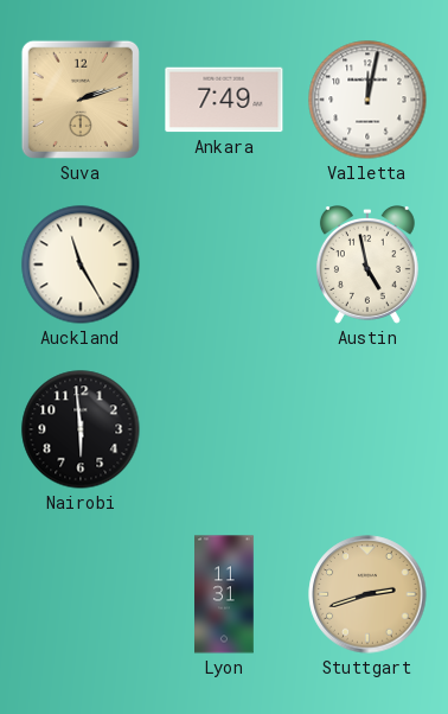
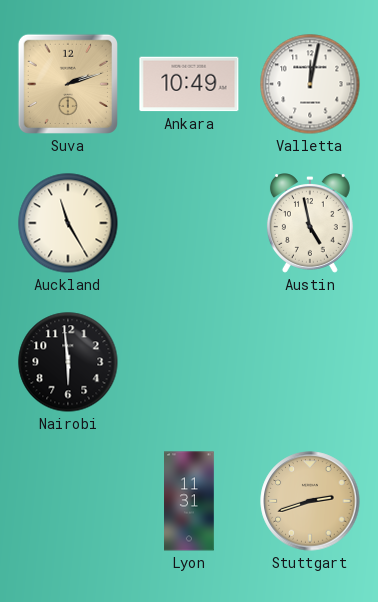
Ankara: 7:49 -> 10:49 (189, 84)
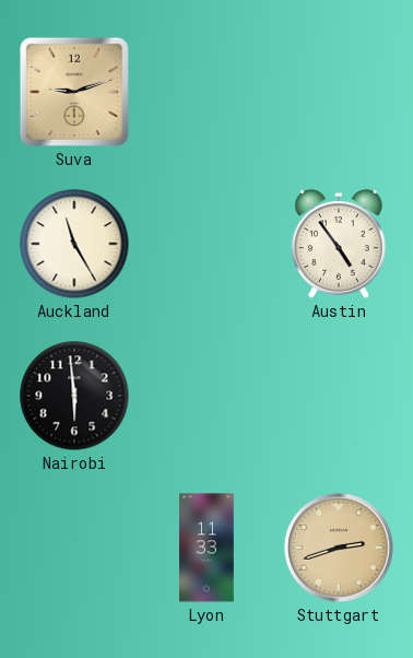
Suva: 2:12 -> 9:12 (74, 92)
Ankara: 10:49 -> none (189, 84)
Valletta: 12:02 -> none (310, 84)
Austin: 4:58 -> 4:54 (339, 244)
Lyon: 11:31 -> 11:33 (208, 548)
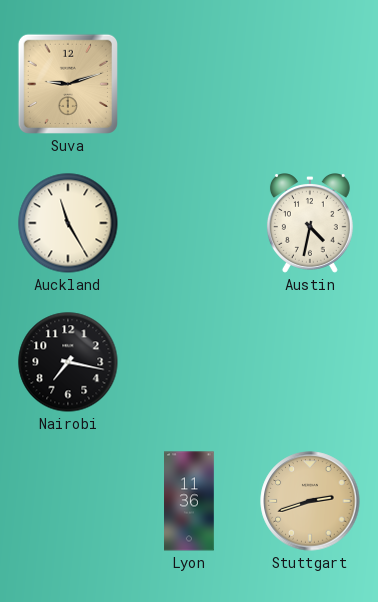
Austin: 4:54 -> 4:32 (310, 223)
Nairobi: 5:59 -> 7:17 (68, 362)
Lyon: 11:33 -> 11:36 (190, 501)
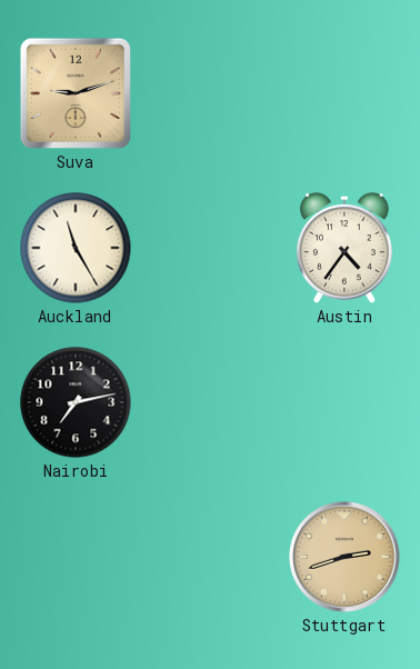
Austin: 4:32 -> 4:36 (344, 248)
Nairobi: 7:17 -> 7:13 (76, 402)
Lyon: 11:36 -> none (190, 501)
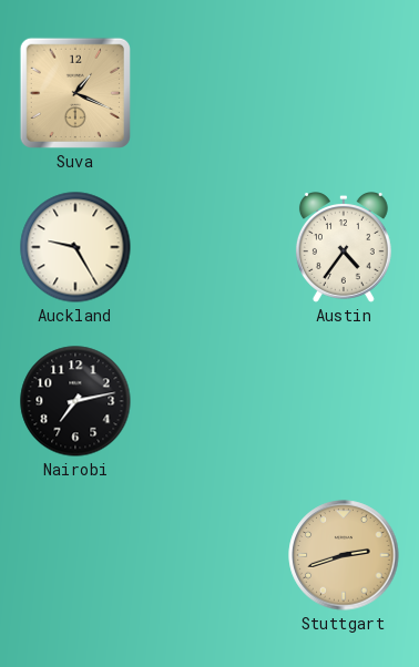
Suva: 9:12 -> 1:19 (75, 93)
Auckland: 11:25 -> 9:25 (75, 247)
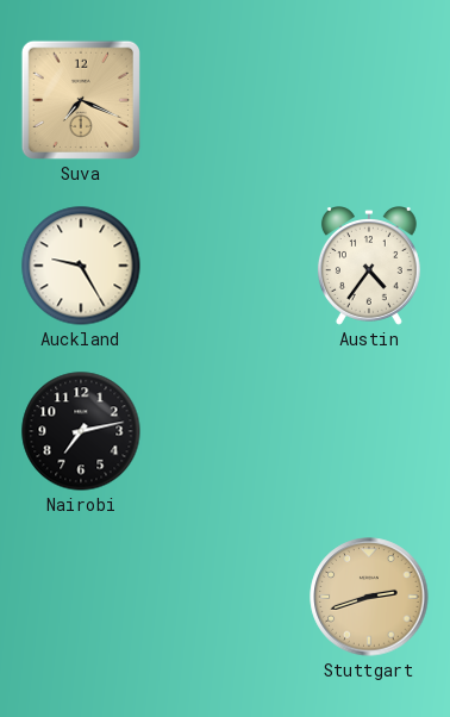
Suva: 1:19 -> 7:19 (81, 100)
